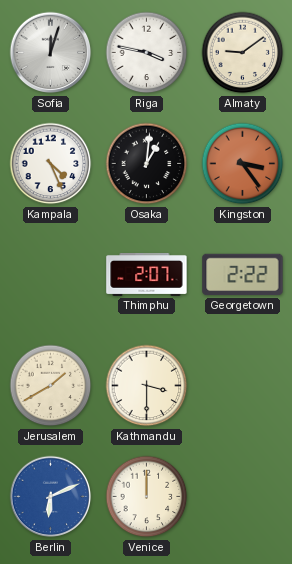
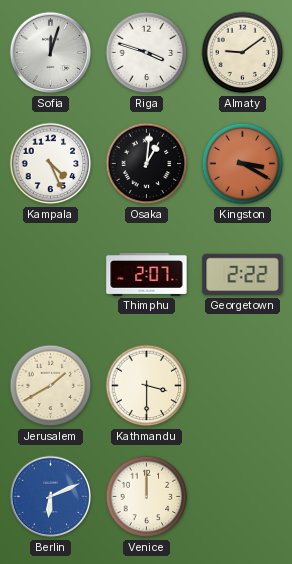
Riga: 3:47 -> 3:48 (147, 53)
Kingston: 3:24 -> 3:20 (243, 164)
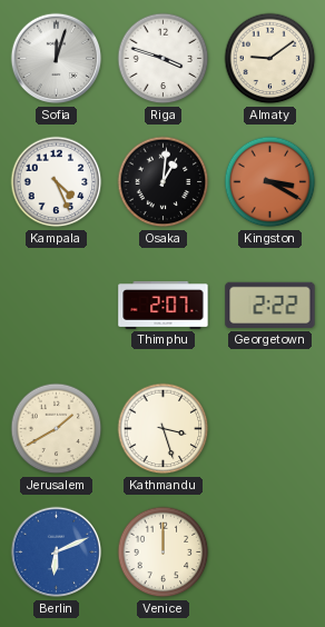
Kathmandu: 3:30 -> 3:27 (164, 429)
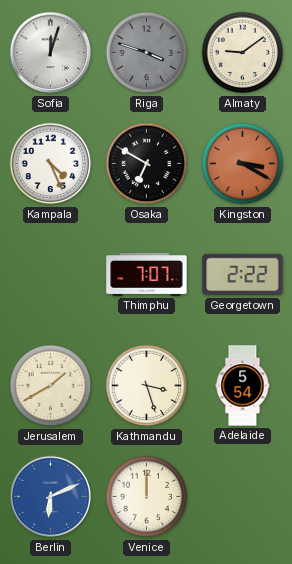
Riga dial: white -> grey (147, 53)
Osaka: 1:01 -> 6:50 (147, 164)
Thimphu: 2:07 -> 7:07 (147, 274)
Adelaide: none -> 5:54 (243, 386)
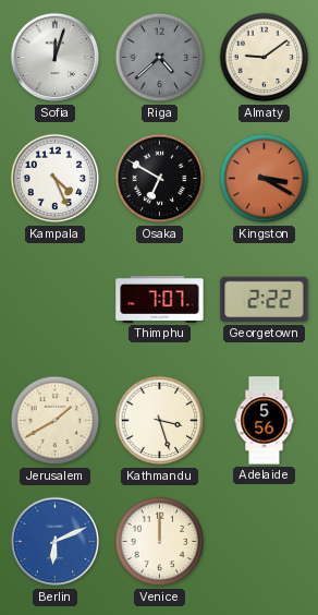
Riga: 3:48 -> 4:38 (160, 58)
Adelaide: 5:54 -> 5:56 (265, 421)
